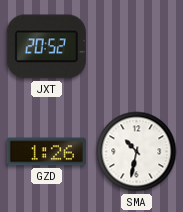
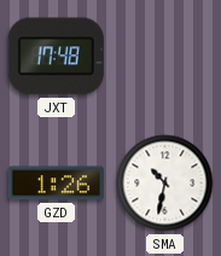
JXT: 20:52 -> 17:48 (56, 57)
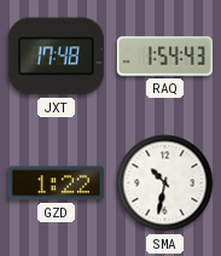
RAQ: none -> 1:54 (164, 57)
GZD: 1:26 -> 1:22 (56, 184)
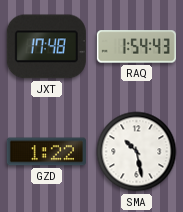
SMA: 10:32 -> 10:28 (137, 152)
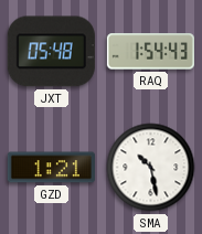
JXT: 17:48 -> 05:48 (51, 52)
GZD: 1:22 -> 1:21 (51, 168)
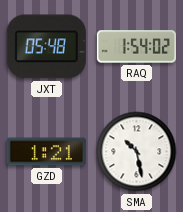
RAQ: 1:54:43 -> 1:54:02 (136, 47)
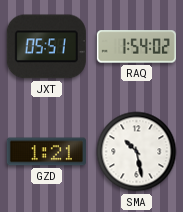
JXT: 05:48 -> 05:51 (46, 47)
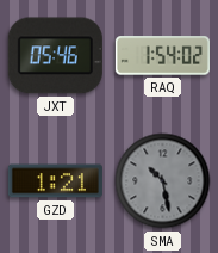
JXT: 05:51 -> 05:46 (55, 56)
SMA dial: white -> grey (163, 181)
